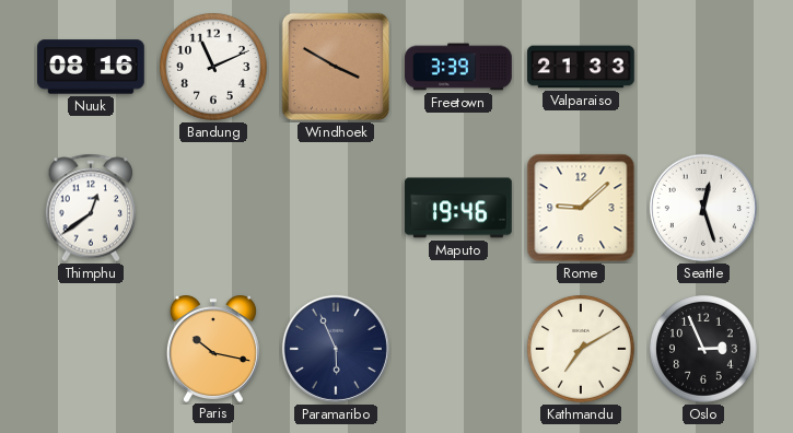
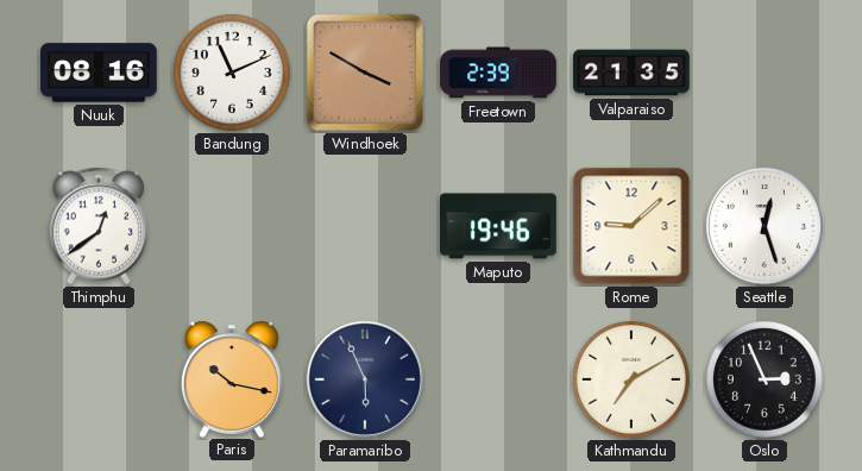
Freetown: 3:39 -> 2:39 (498, 73)
Valparaiso: 21:33 -> 21:35 (631, 73)
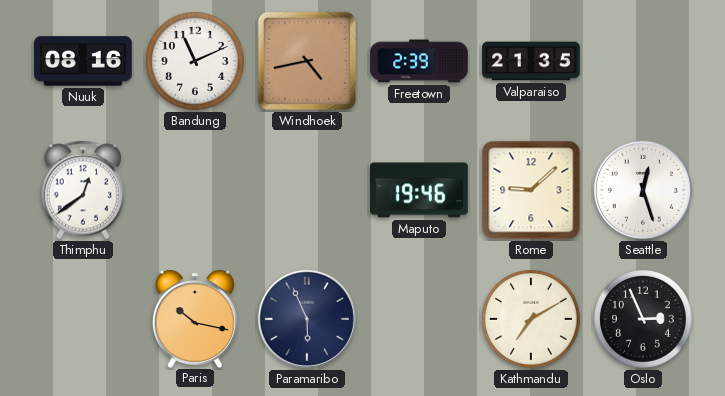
Windhoek: 3:50 -> 4:43 (307, 61)
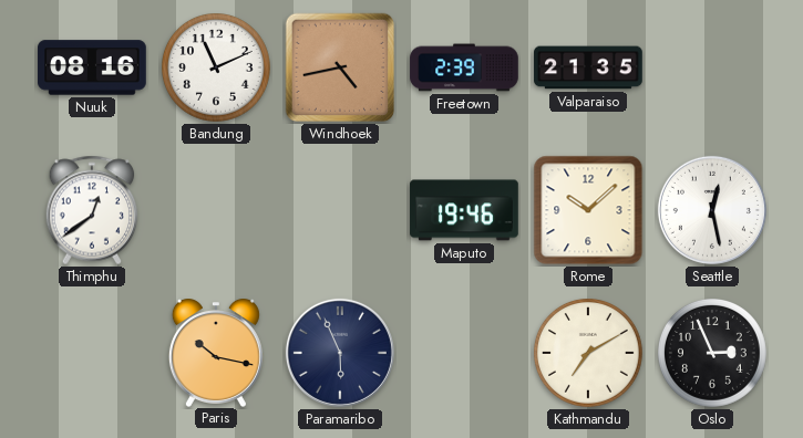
Rome: 9:08 -> 10:08 (588, 210)
Seattle: 12:27 -> 12:28 (712, 210)
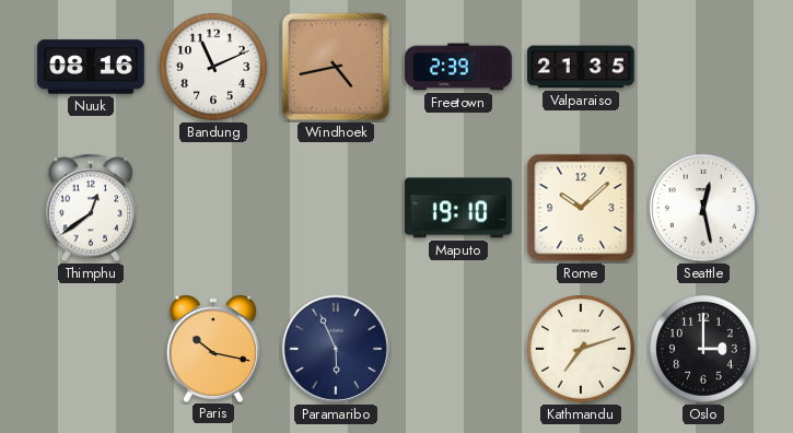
Maputo: 19:46 -> 19:10 (458, 208)
Kathmandu: 7:10 -> 7:12 (582, 350)
Oslo: 2:56 -> 3:00 (704, 350)
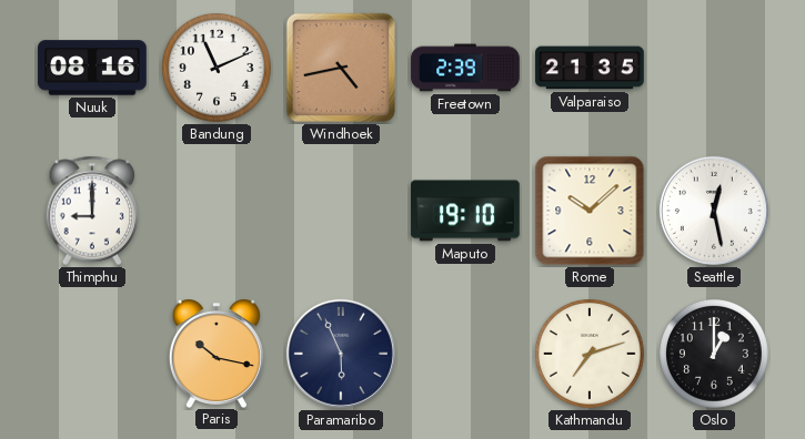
Thimphu: 12:39 -> 9:00 (92, 211)
Oslo: 3:00 -> 1:00 (715, 355)
